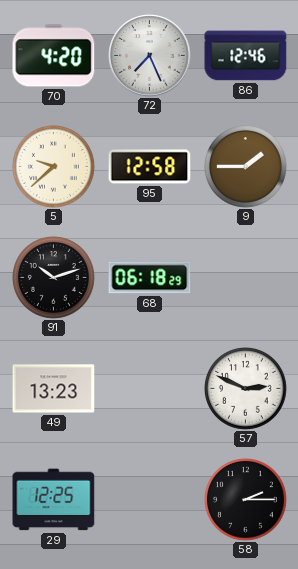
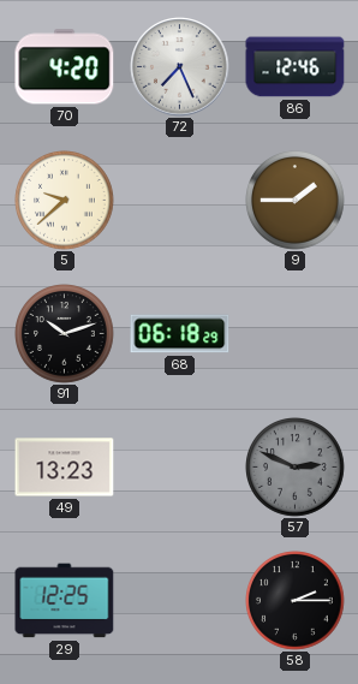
95: 12:58 -> none (150, 167)
57 dial: white -> grey (296, 468)
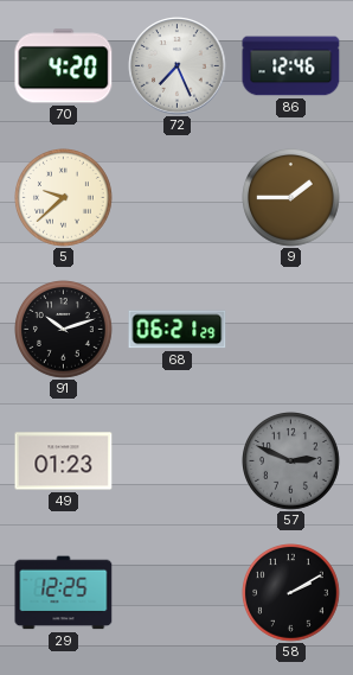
68: 06:18 -> 06:21 (178, 330)
49: 13:23 -> 01:23 (64, 461)
58: 2:15 -> 2:10 (291, 593)
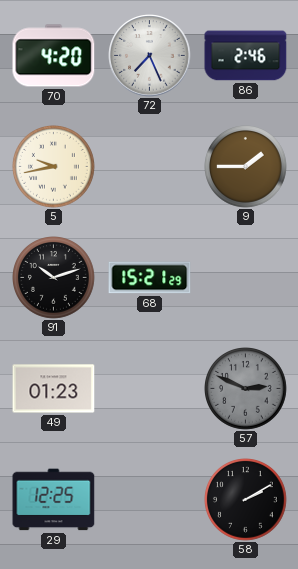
86: 12:46 -> 2:46 (246, 56)
5: 9:38 -> 9:43 (54, 167)
68: 06:21 -> 15:21 (150, 278)
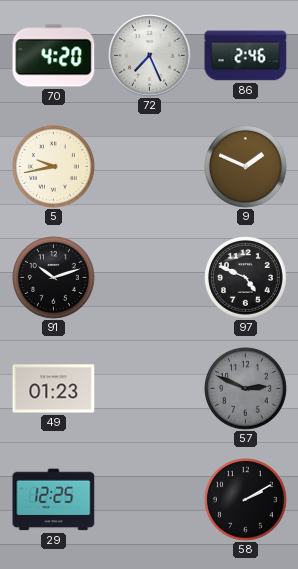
9: 1:45 -> 1:49 (246, 167)
68: 15:21 -> none (150, 278)
97: none -> 4:49 (246, 278)
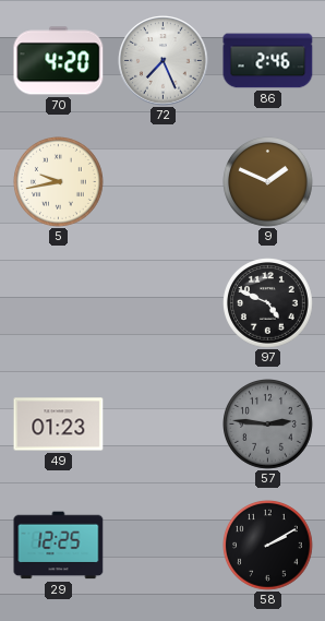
91: 10:12 -> none (54, 278)
57: 2:49 -> 2:46 (268, 425)
